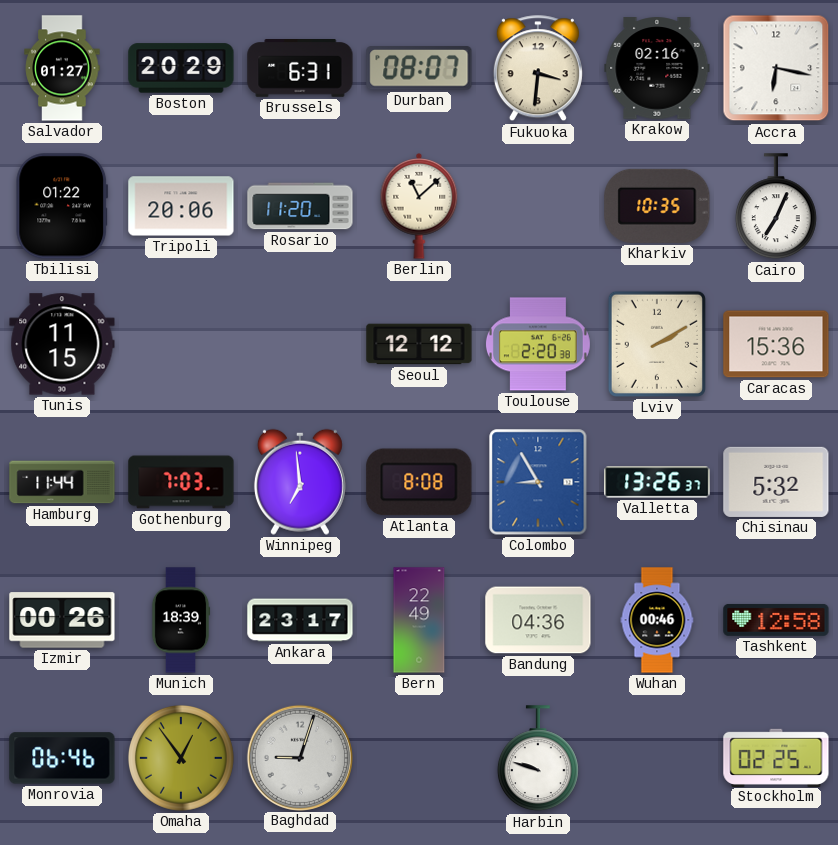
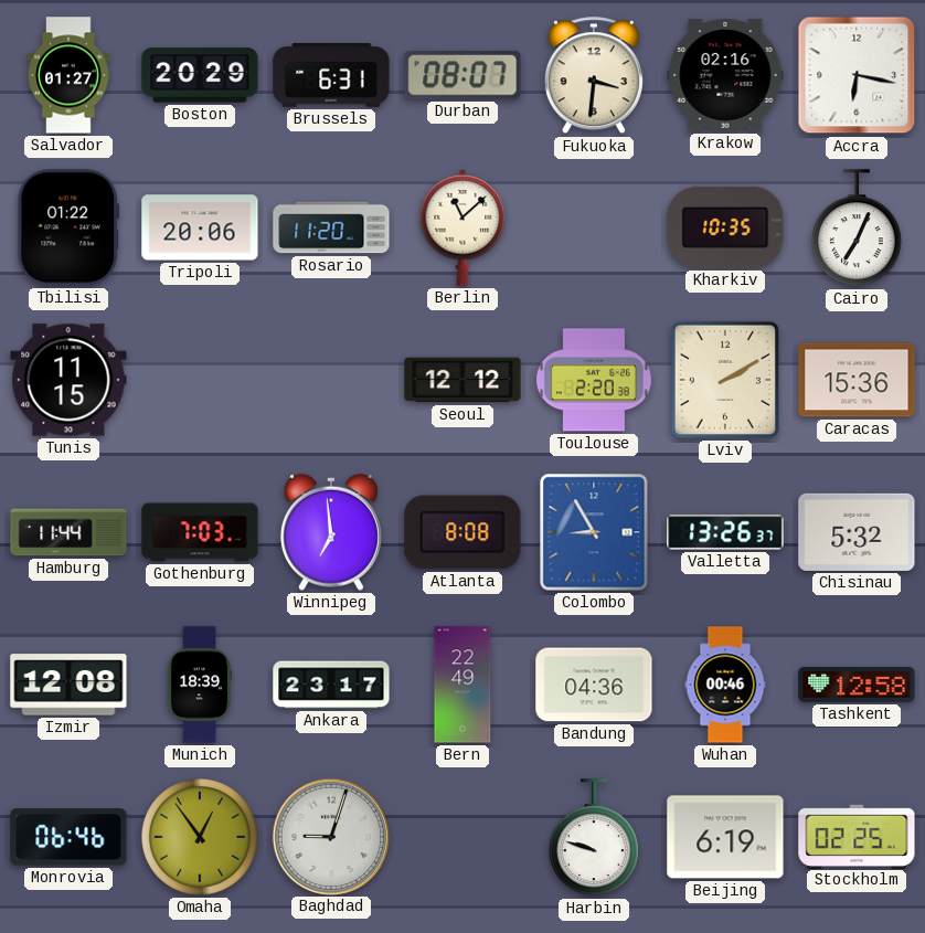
Izmir: 00:26 -> 12:08 (68, 685)
Beijing: none -> 6:19 (725, 837)
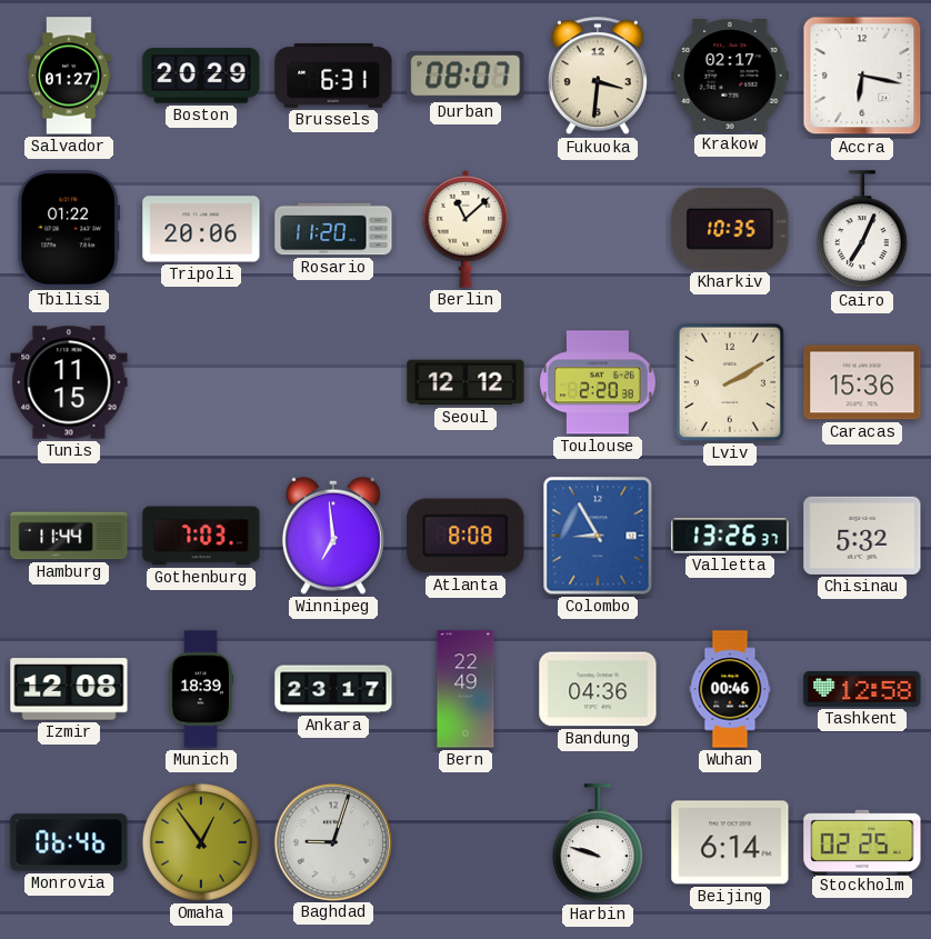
Krakow: 02:16 -> 02:17 (730, 76)
Beijing: 6:19 -> 6:14 (730, 842)
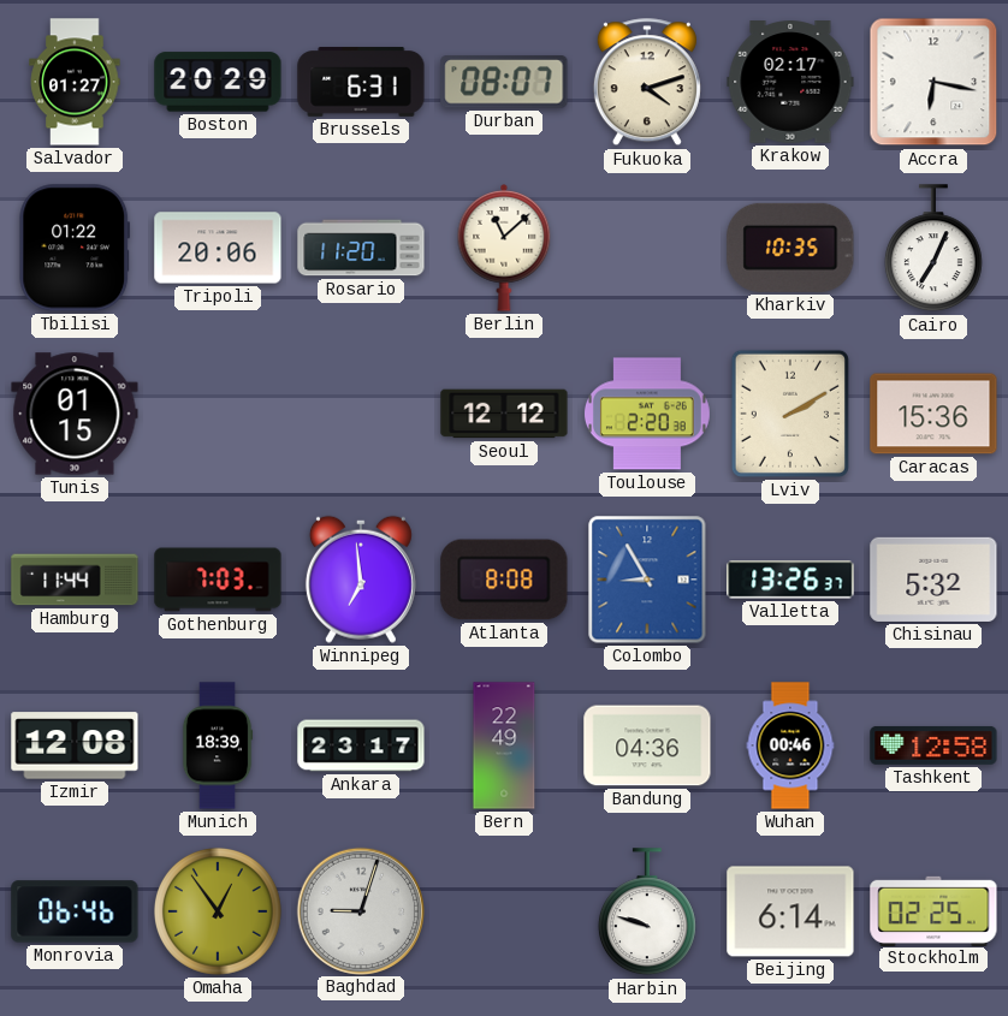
Fukuoka: 3:31 -> 4:12 (647, 83)
Tunis: 11:15 -> 01:15 (75, 414)
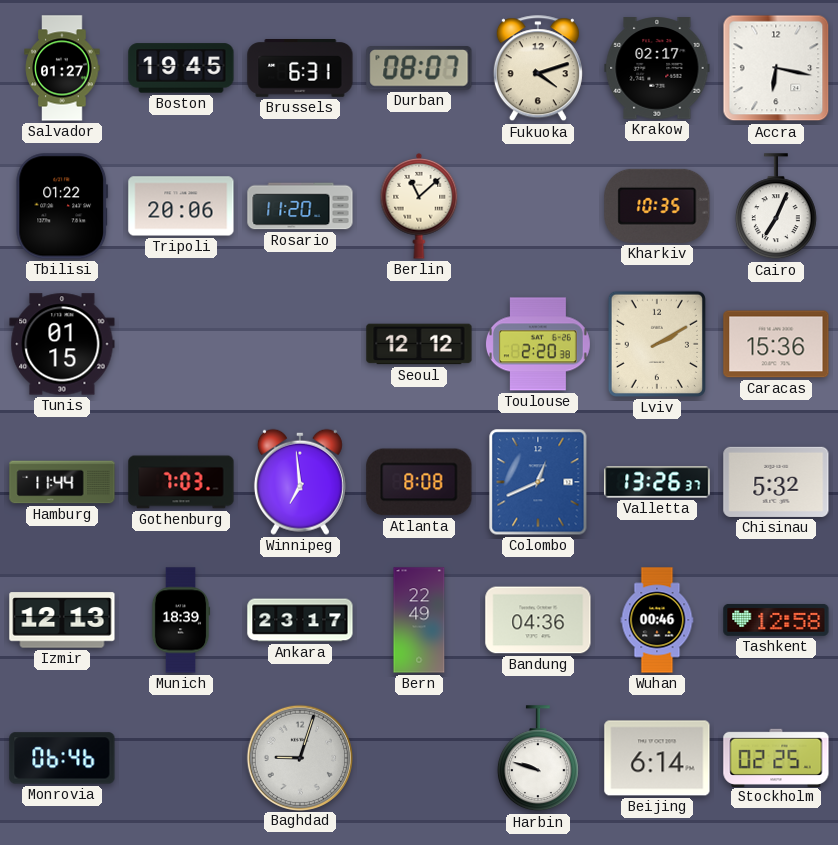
Boston: 20:29 -> 19:45 (181, 68)
Colombo: 8:55 -> 12:41 (538, 482)
Izmir: 12:08 -> 12:13 (62, 620)
Omaha: 12:54 -> none (218, 911)
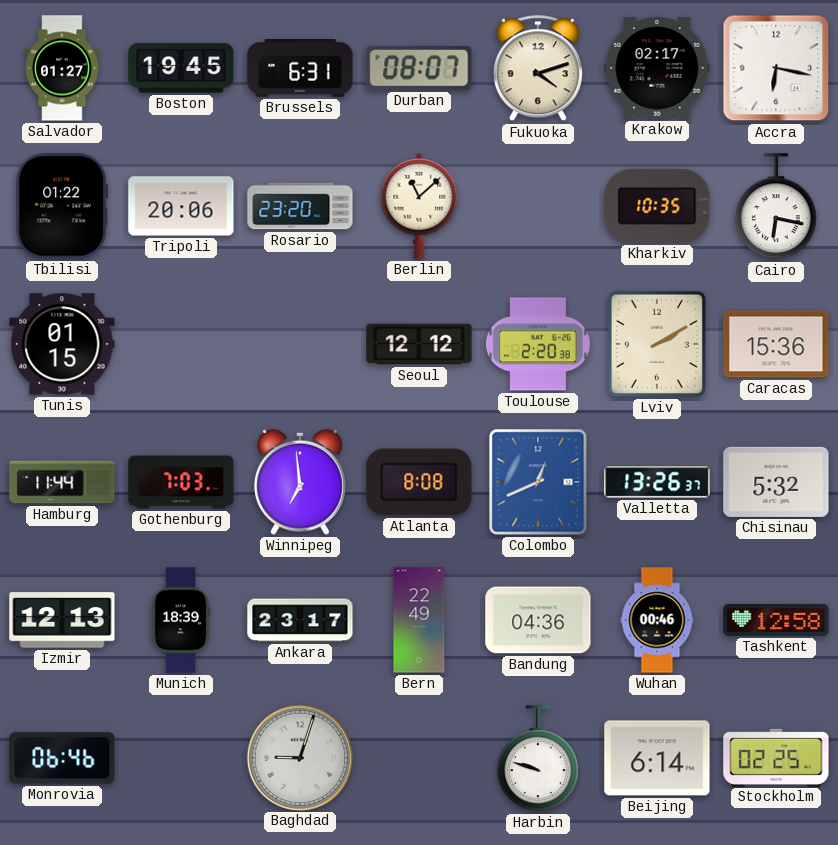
Rosario: 11:20 -> 23:20 (300, 206)
Cairo: 7:04 -> 6:17 (776, 207)
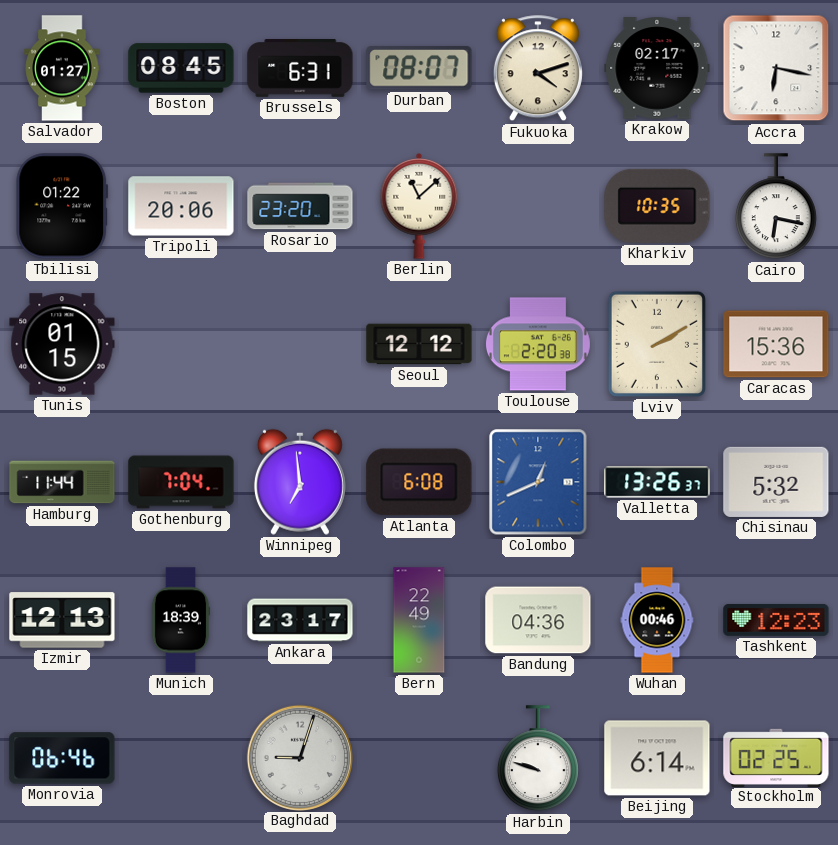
Boston: 19:45 -> 08:45 (181, 68)
Gothenburg: 7:03 -> 7:04 (181, 482)
Atlanta: 8:08 -> 6:08 (419, 482)
Tashkent: 12:58 -> 12:23 (776, 620)
